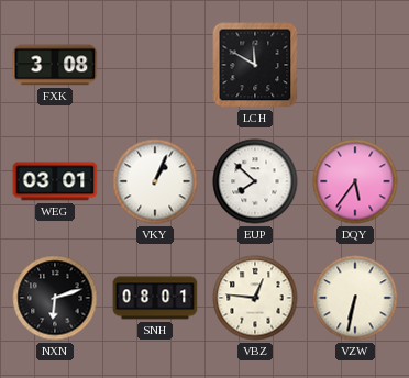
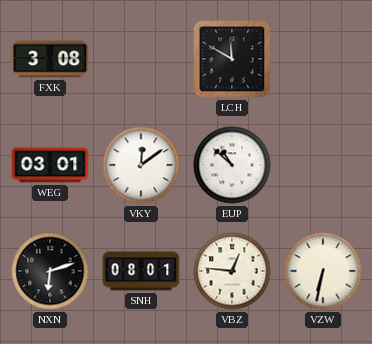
VKY: 1:04 -> 12:09 (141, 165)
EUP: 7:52 -> 10:52 (232, 165)
DQY: 5:36 -> none (355, 181)
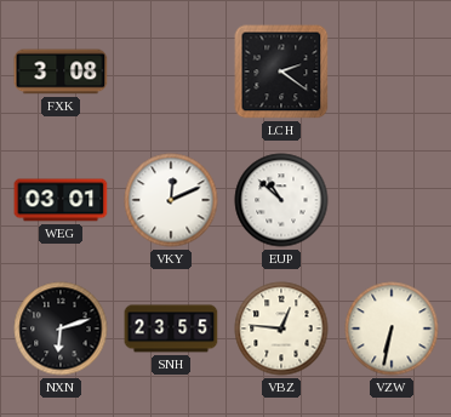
LCH: 11:50 -> 2:21 (281, 72)
VKY: 12:09 -> 12:11 (171, 200)
SNH: 08:01 -> 23:55 (171, 329)
